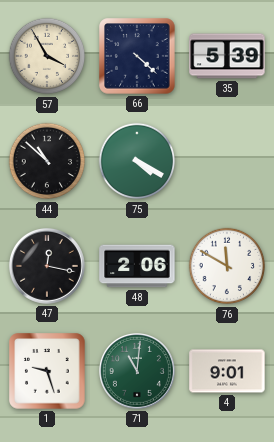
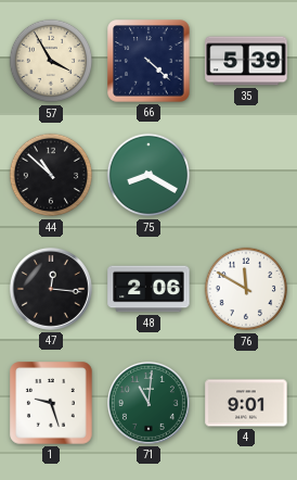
75: 4:20 -> 8:20 (148, 175)
47: 12:17 -> 12:16 (51, 289)
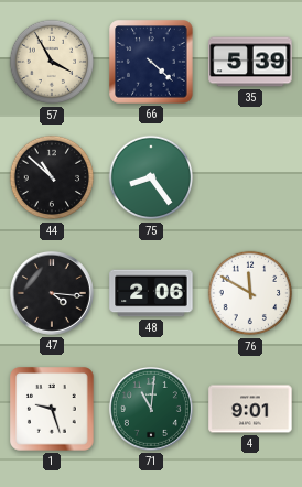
75: 8:20 -> 8:24 (151, 177)
47: 12:16 -> 4:16 (52, 293)
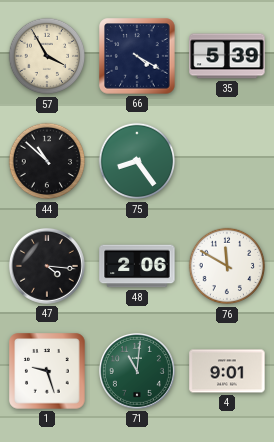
66: 4:22 -> 4:20 (137, 56)
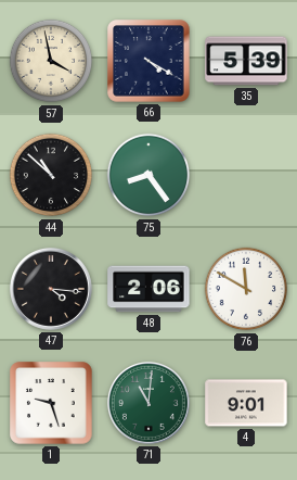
57: 3:55 -> 3:58 (51, 61)
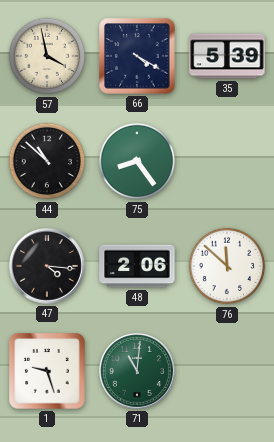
76: 11:50 -> 11:52 (227, 266)
4: 9:01 -> none (246, 403)
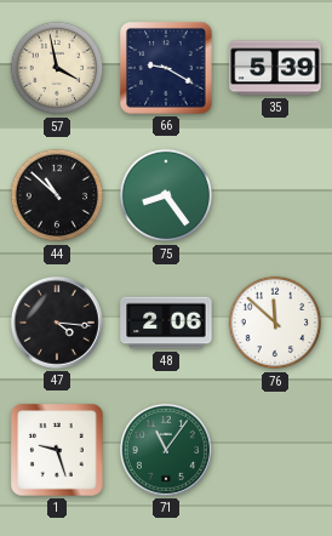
66: 4:20 -> 9:20 (166, 68)
71: 11:01 -> 11:06 (166, 450)
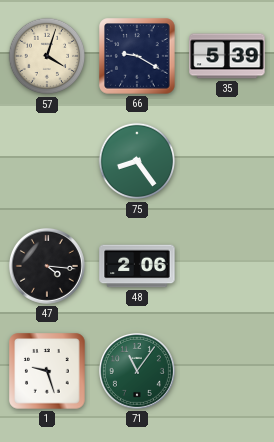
57: 3:58 -> 4:03 (47, 56)
44: 10:52 -> none (57, 195)
76: 11:52 -> none (275, 323)
